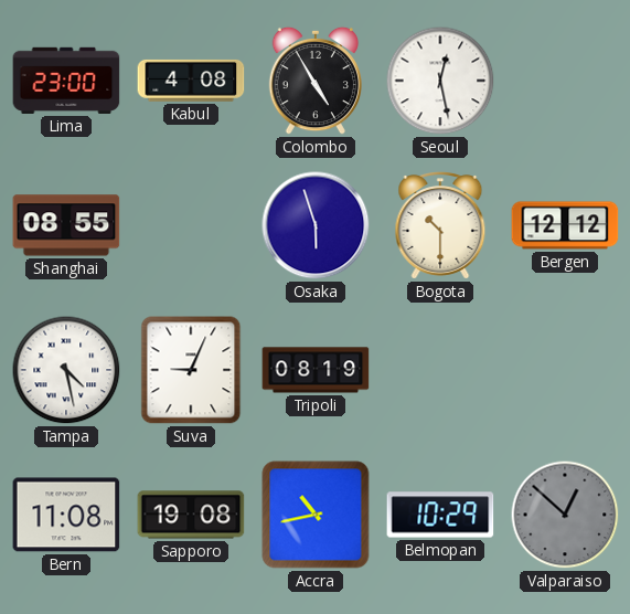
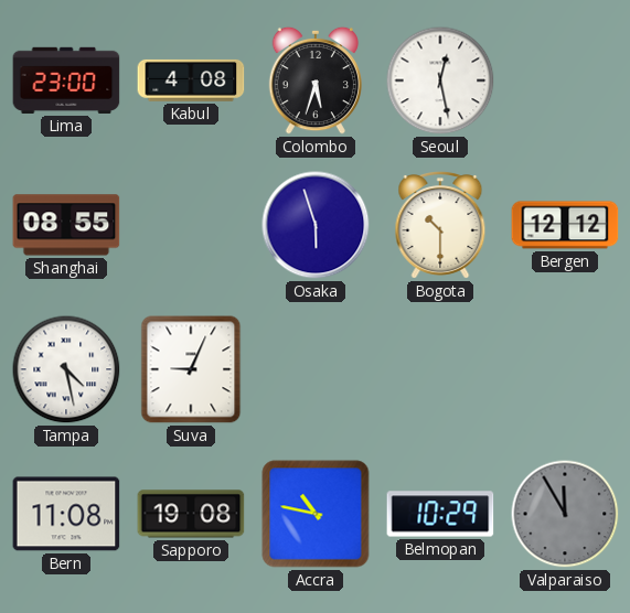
Colombo: 4:55 -> 5:33 (314, 80)
Tripoli: 08:19 -> none (316, 370)
Accra: 10:43 -> 10:47 (316, 514)
Valparaiso: 12:52 -> 11:55 (565, 514)
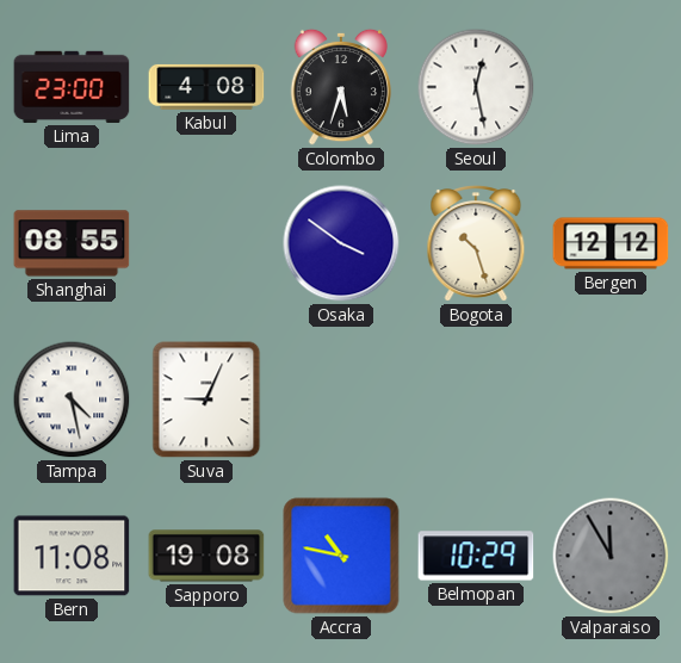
Osaka: 5:57 -> 3:51 (341, 243)
Bogota: 10:30 -> 10:27 (476, 244)
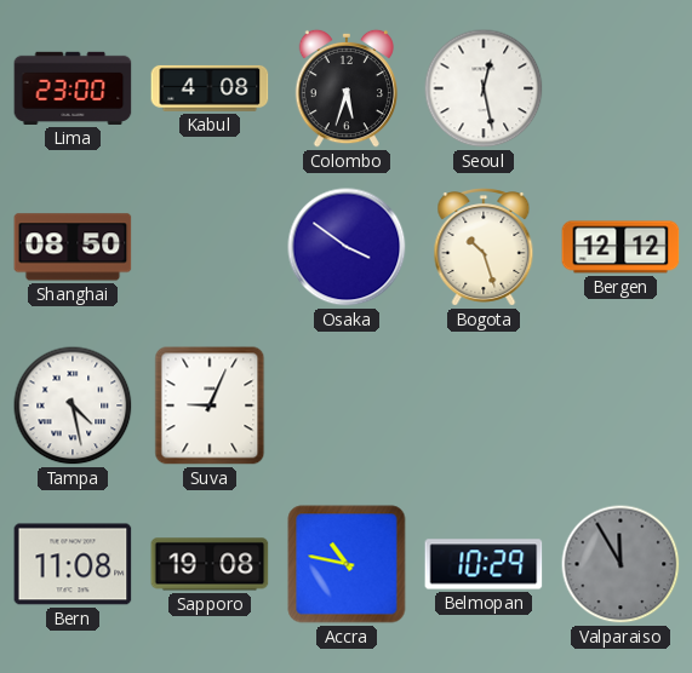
Shanghai: 08:55 -> 08:50 (73, 247)
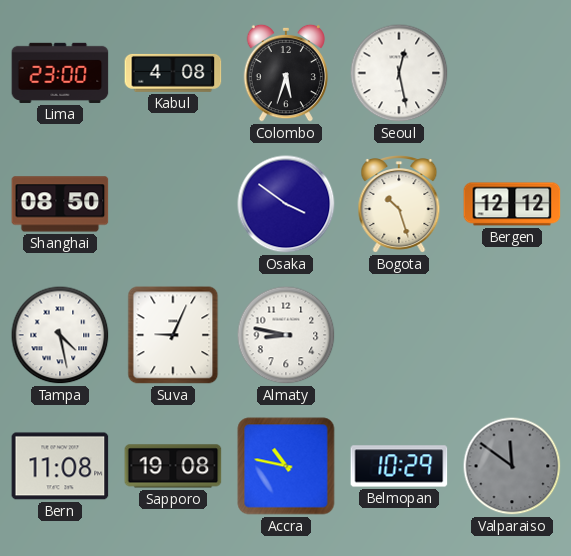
Almaty: none -> 8:47 (286, 335)
Valparaiso: 11:55 -> 11:51 (512, 466)
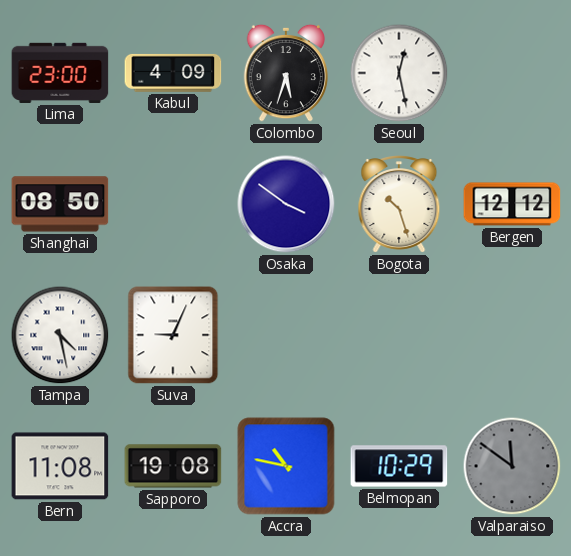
Kabul: 4:08 -> 4:09 (173, 73)
Almaty: 8:47 -> none (286, 335)
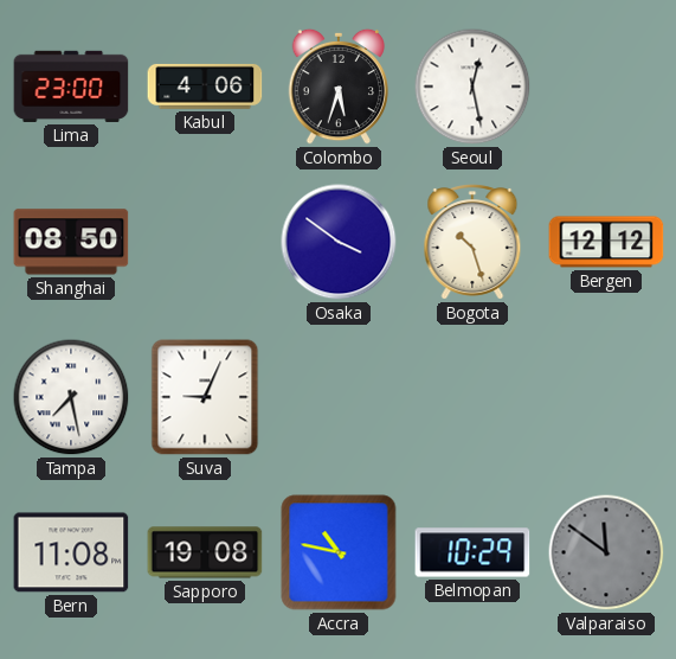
Kabul: 4:09 -> 4:06 (205, 87)
Tampa: 4:28 -> 7:28 (71, 397)
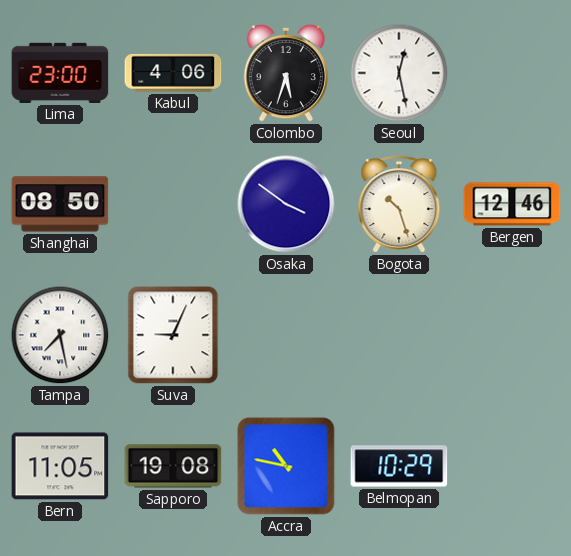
Bergen: 12:12 -> 12:46 (512, 204)
Bern: 11:08 -> 11:05 (60, 466)
Valparaiso: 11:51 -> none (606, 552)
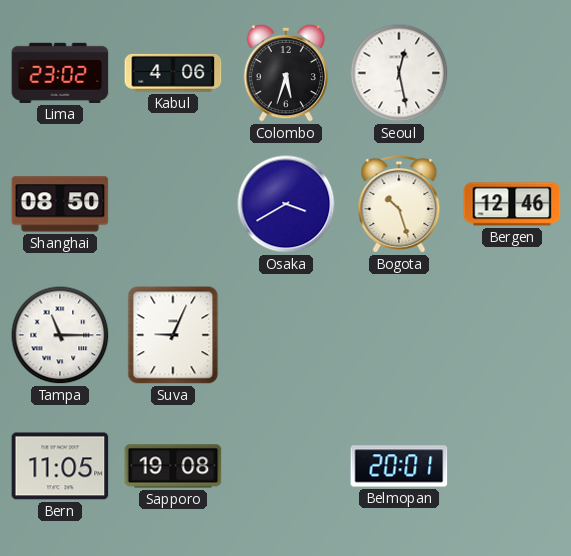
Lima: 23:00 -> 23:02 (60, 73)
Osaka: 3:51 -> 3:40 (286, 204)
Tampa: 7:28 -> 11:15 (60, 335)
Accra: 10:47 -> none (286, 466)
Belmopan: 10:29 -> 20:01 (399, 466)
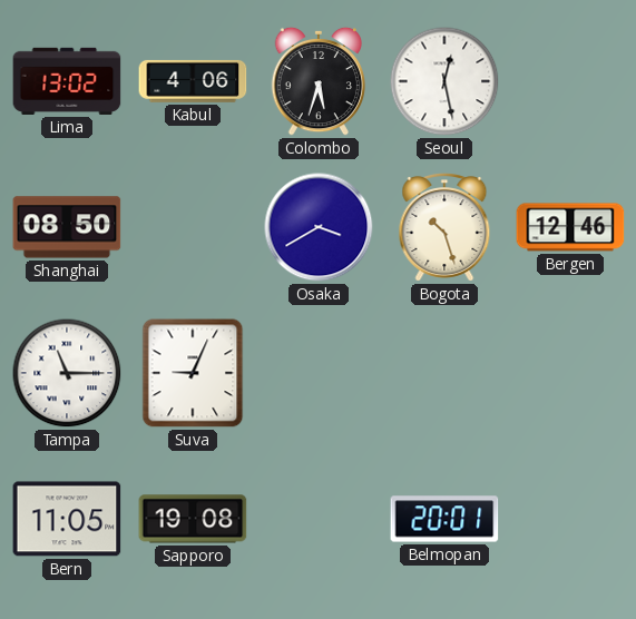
Lima: 23:02 -> 13:02 (67, 81)
